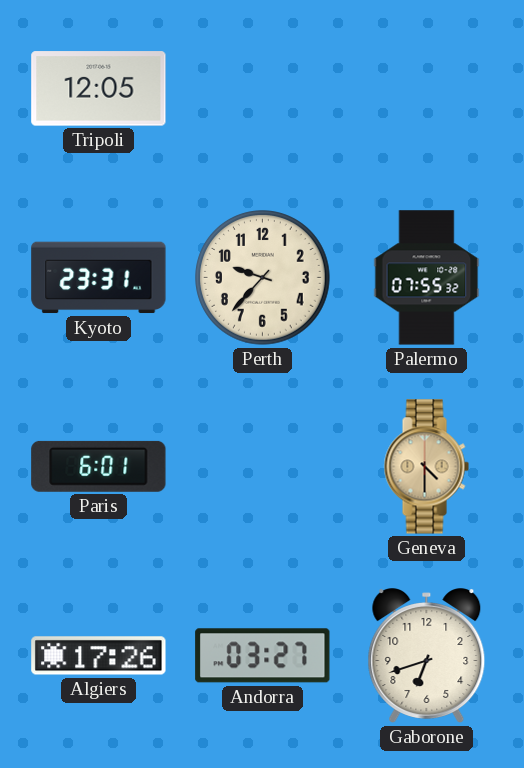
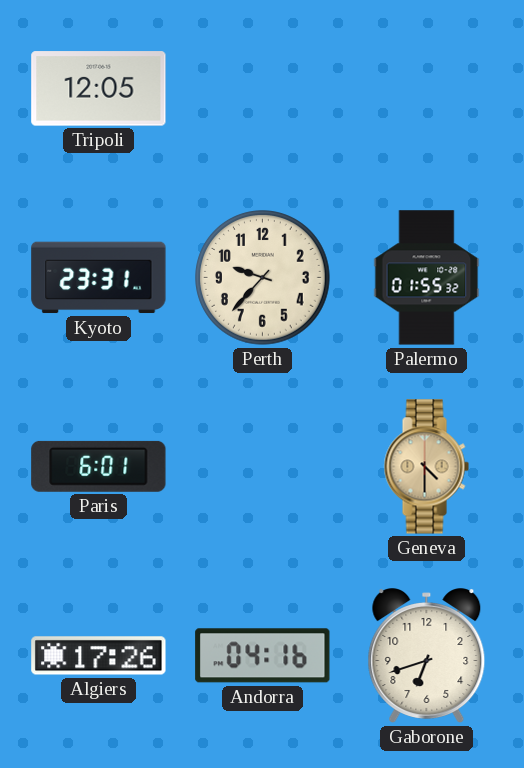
Palermo: 07:55 -> 01:55 (427, 278)
Andorra: 03:27 -> 04:16 (263, 656)
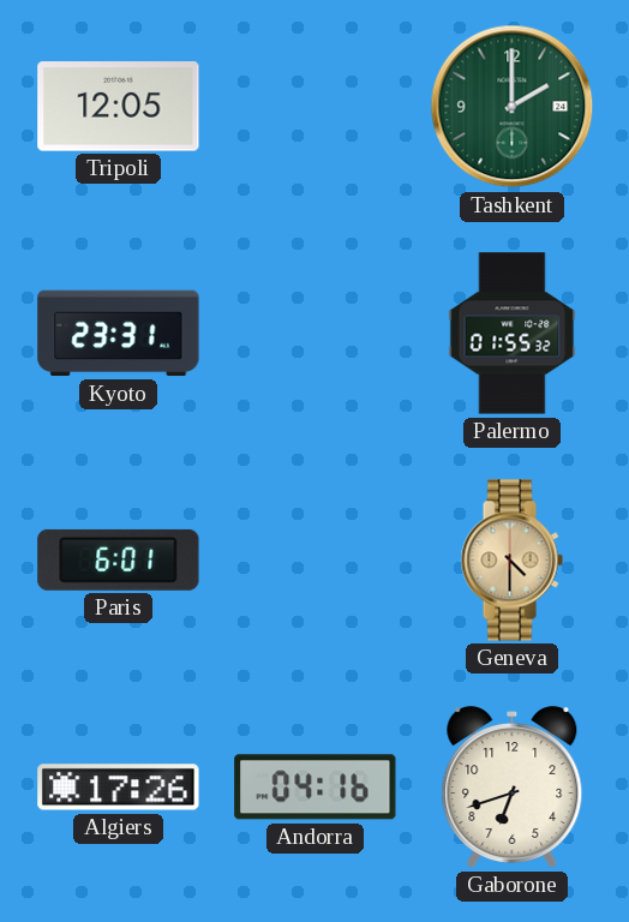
Tashkent: none -> 2:00 (513, 107)
Perth: 9:37 -> none (263, 278)
